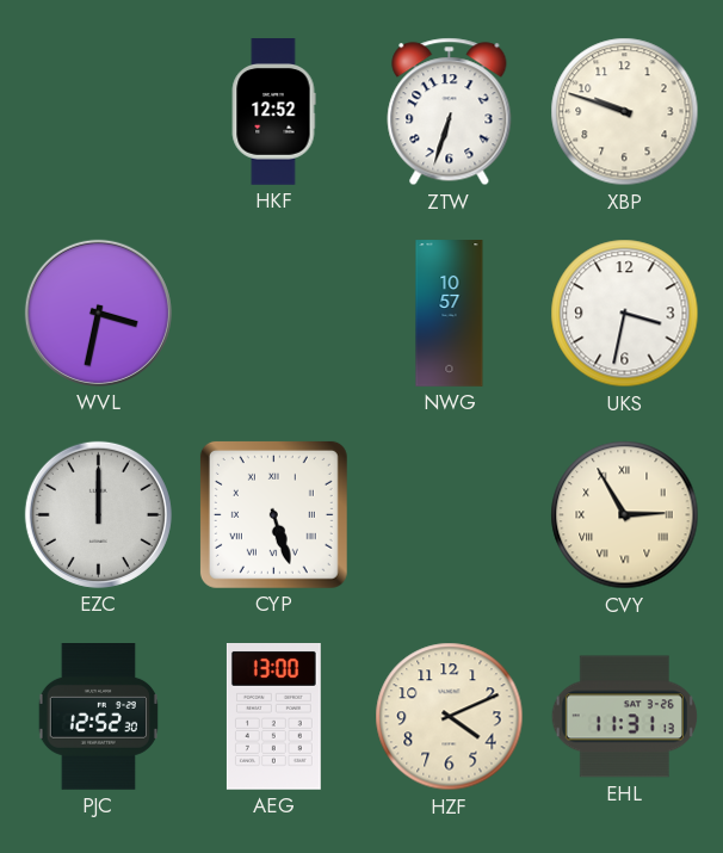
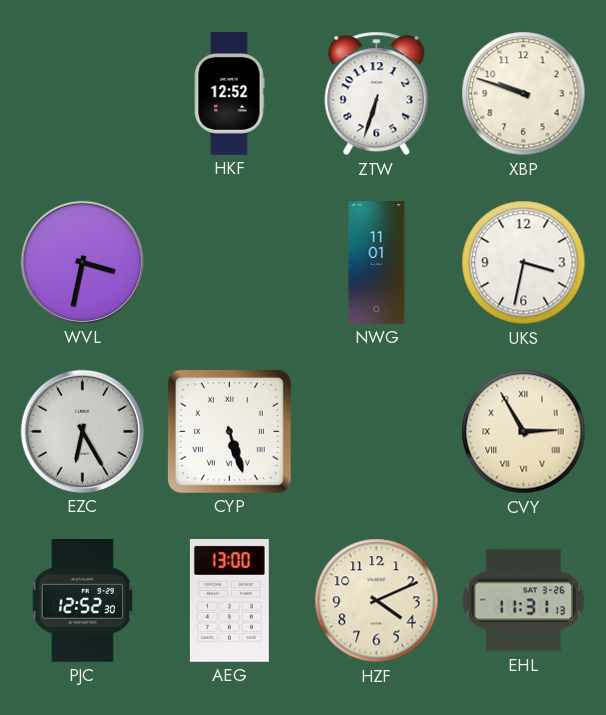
NWG: 10:57 -> 11:01 (377, 263)
EZC: 12:00 -> 6:25 (82, 431)
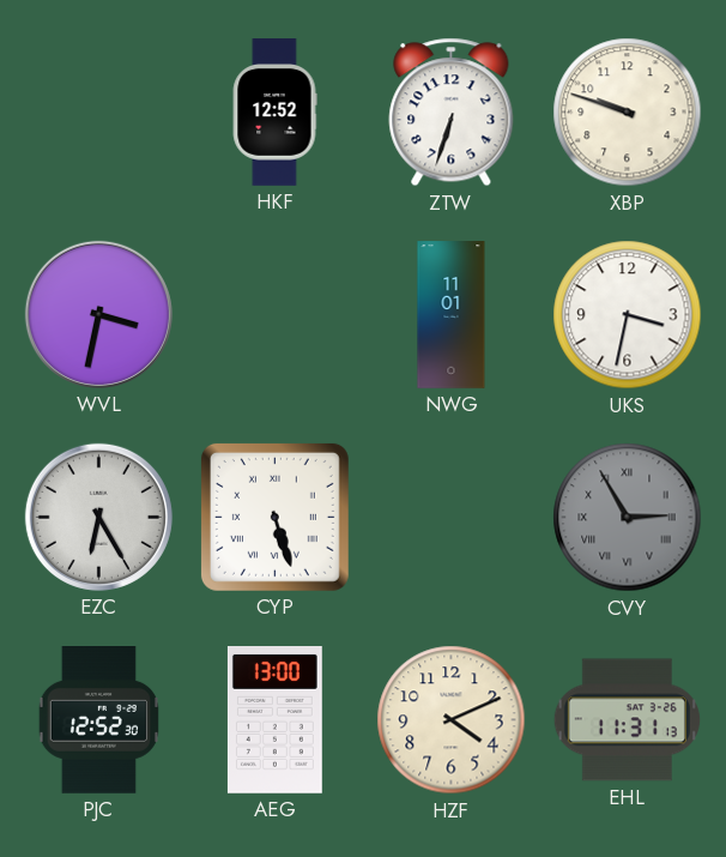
CVY dial: cream -> grey (628, 518)
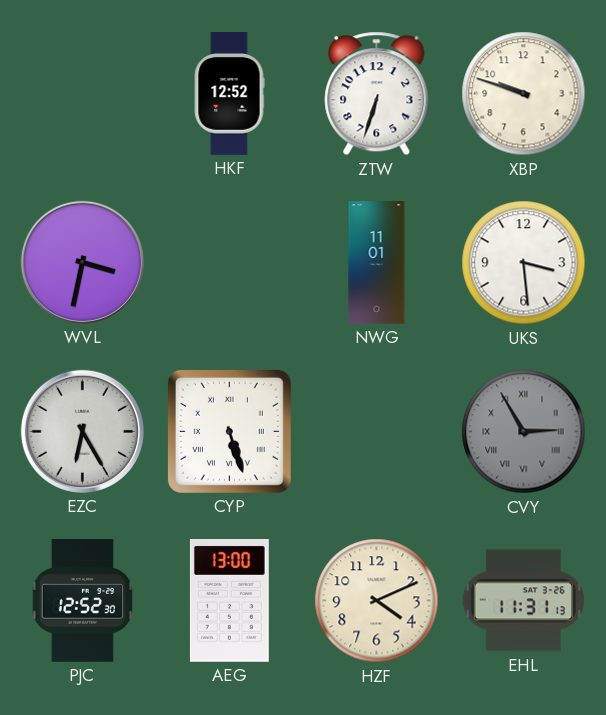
UKS: 3:32 -> 3:29 (524, 263)
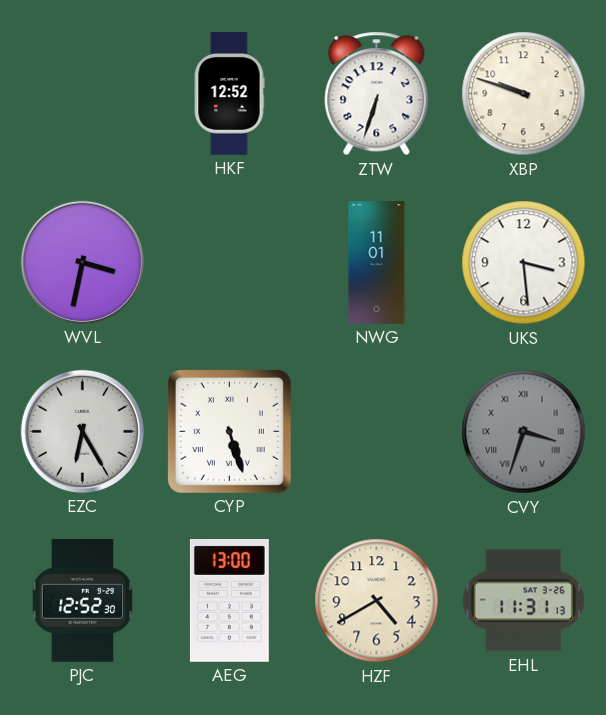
CVY: 2:55 -> 3:33 (524, 432)
HZF: 4:11 -> 4:40 (377, 601)
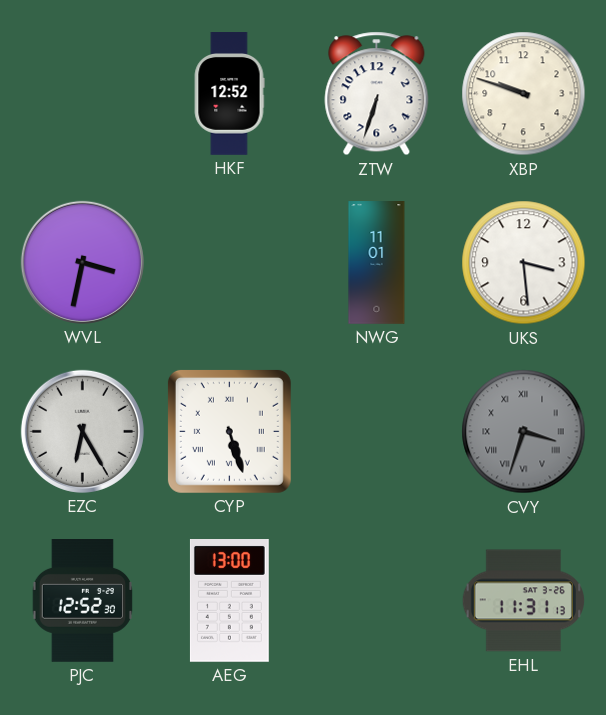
HZF: 4:40 -> none (377, 601)
